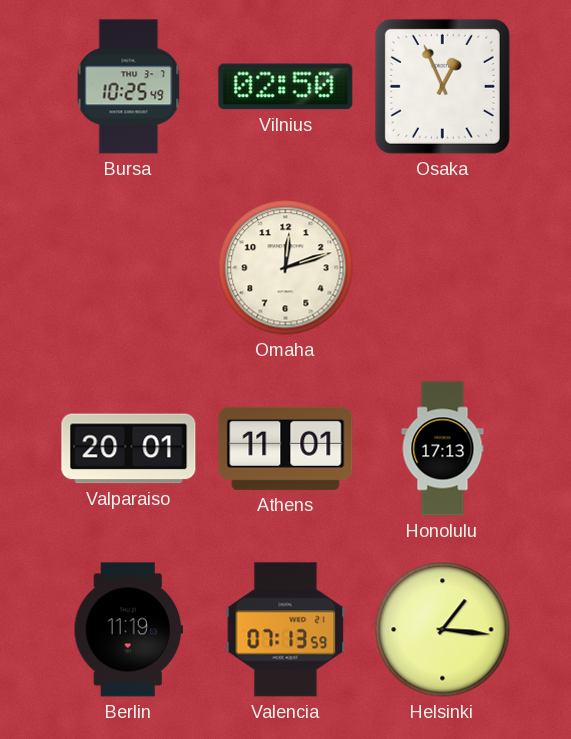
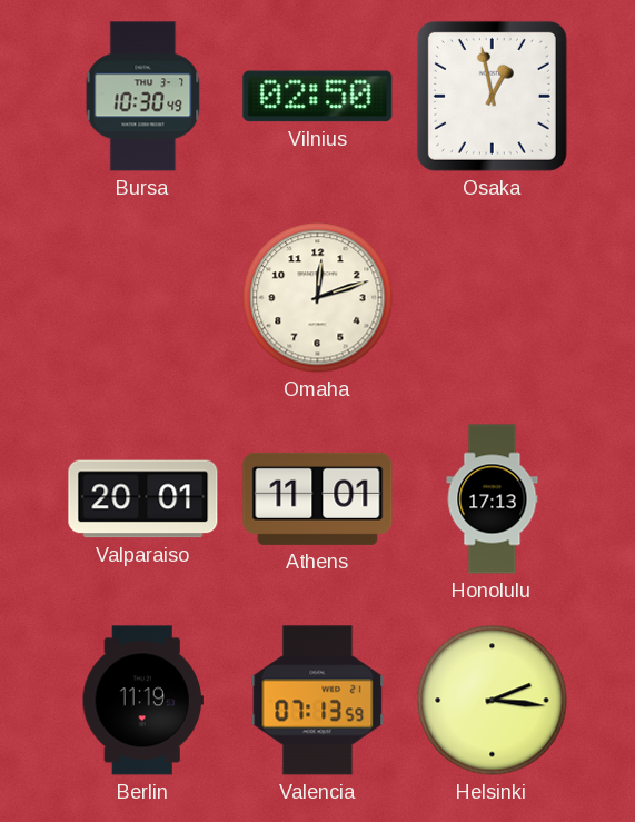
Bursa: 10:25 -> 10:30 (143, 97)
Osaka: 12:56 -> 12:58 (492, 96)
Helsinki: 1:16 -> 2:16 (493, 701)
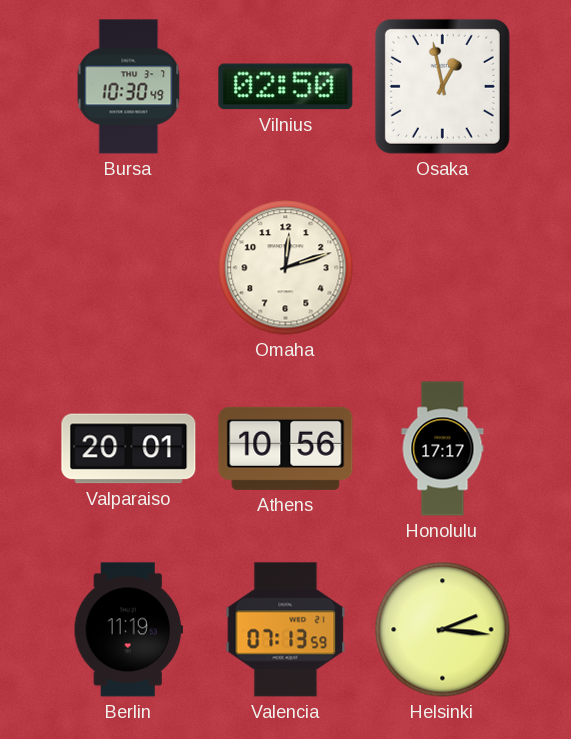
Athens: 11:01 -> 10:56 (286, 448)
Honolulu: 17:13 -> 17:17 (443, 449)
